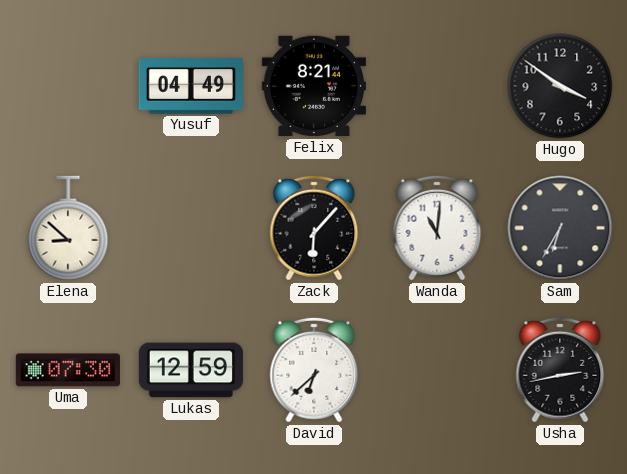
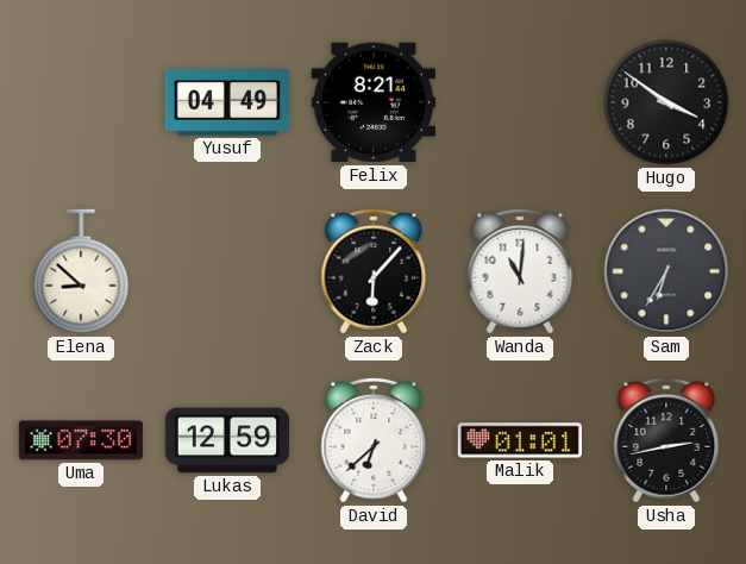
Malik: none -> 01:01 (520, 440)
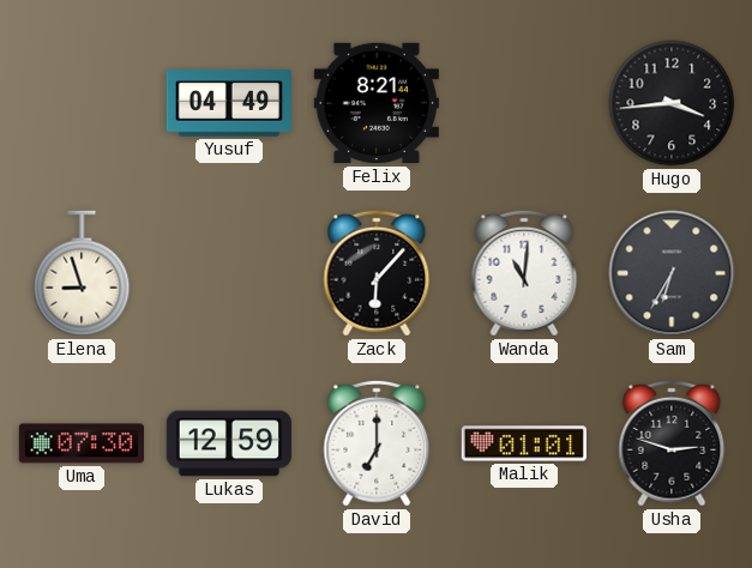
Hugo: 3:51 -> 3:44 (672, 103)
Elena: 8:52 -> 8:57 (82, 273)
David: 6:38 -> 7:00 (377, 443)
Usha: 2:43 -> 2:48 (672, 443)
